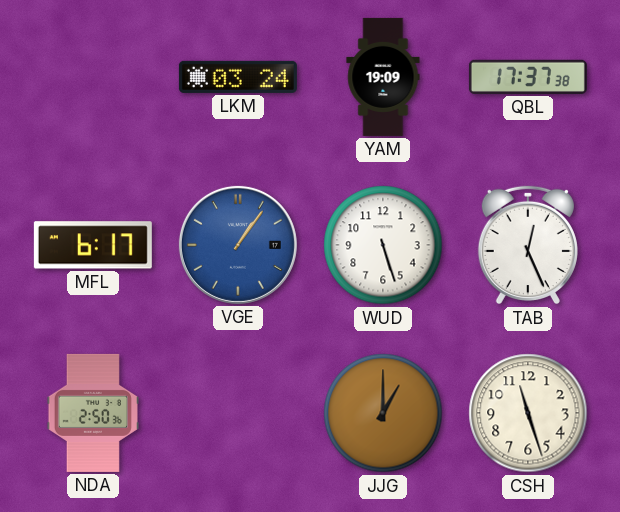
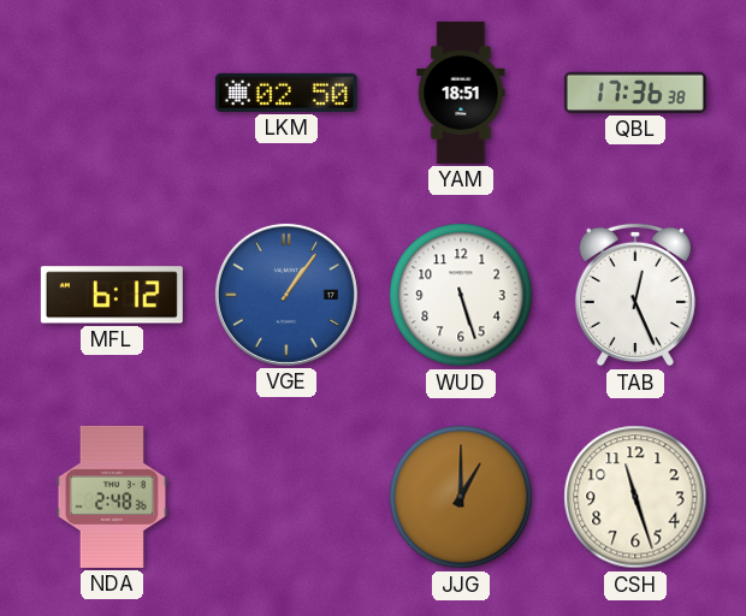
LKM: 03:24 -> 02:50 (286, 93)
YAM: 19:09 -> 18:51 (461, 93)
QBL: 17:37 -> 17:36 (635, 93)
MFL: 6:17 -> 6:12 (112, 295)
NDA: 2:50 -> 2:48 (112, 497)
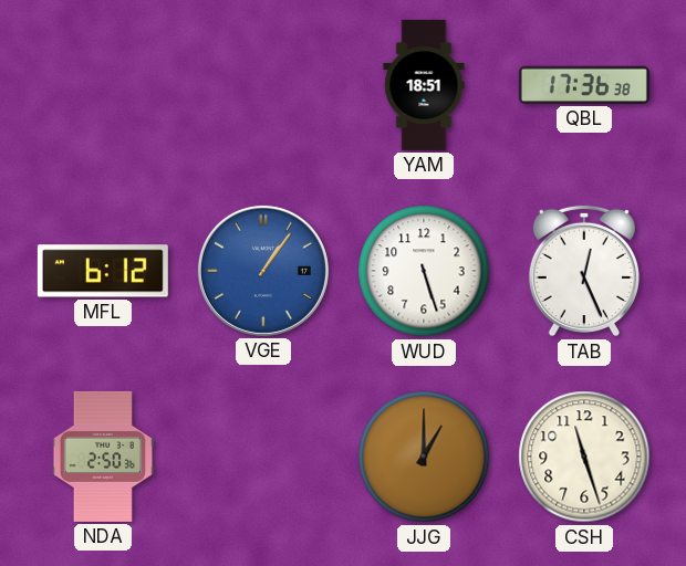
LKM: 02:50 -> none (286, 93)
NDA: 2:48 -> 2:50 (103, 457)
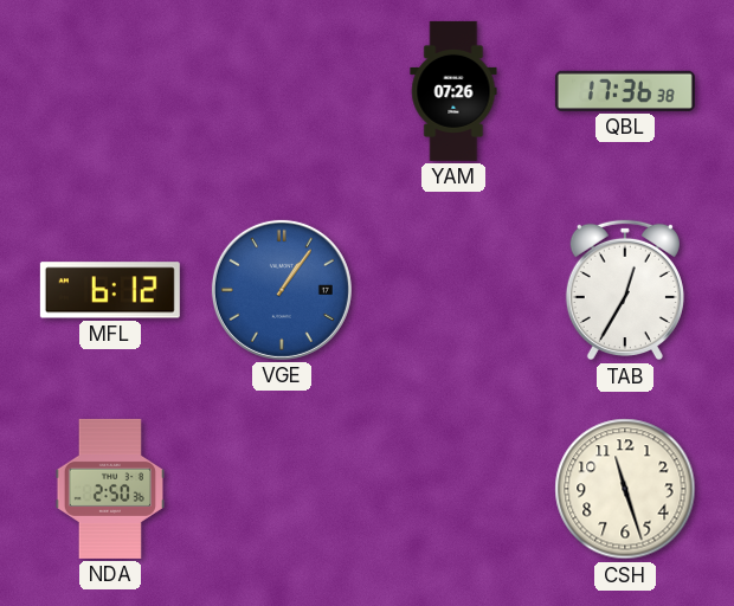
YAM: 18:51 -> 07:26 (453, 91)
WUD: 5:27 -> none (424, 271)
TAB: 12:26 -> 12:35 (625, 290)
JJG: 1:00 -> none (424, 457)
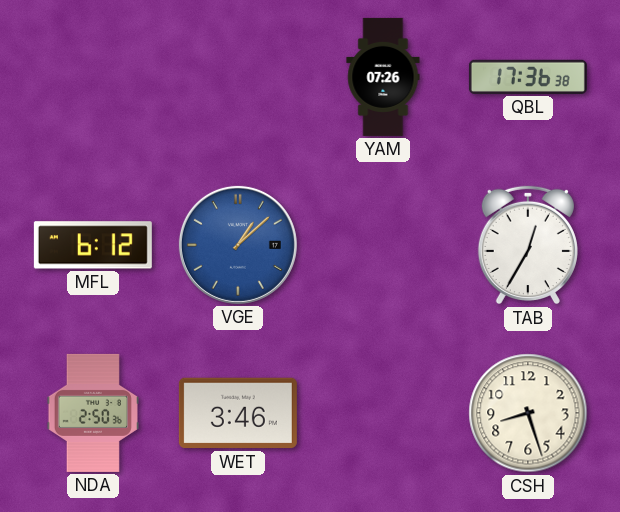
VGE: 1:06 -> 1:08 (238, 245)
WET: none -> 3:46 (238, 413)
CSH: 11:27 -> 8:27 (528, 413)
